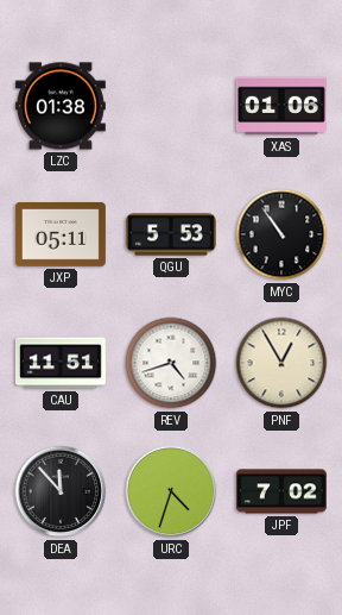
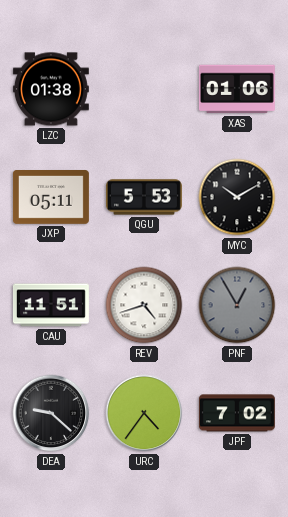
MYC: 10:54 -> 10:10 (237, 197)
PNF dial: cream -> grey (237, 305)
DEA: 11:53 -> 9:22 (51, 413)
URC: 4:33 -> 4:36 (144, 413)
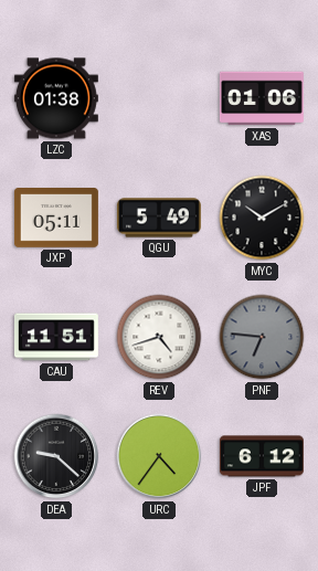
QGU: 5:53 -> 5:49 (159, 218)
PNF: 12:55 -> 6:46 (262, 337)
JPF: 7:02 -> 6:12 (262, 456)
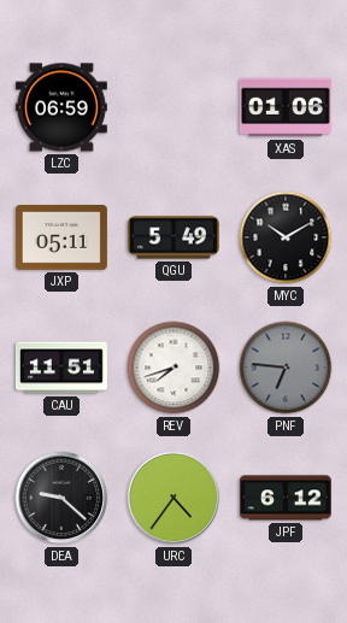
LZC: 01:38 -> 06:59 (61, 107)
REV: 4:42 -> 7:42 (173, 368)
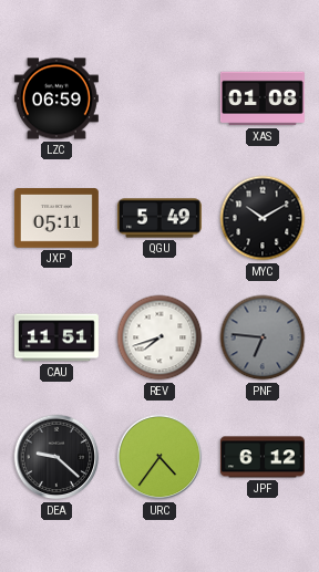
XAS: 01:06 -> 01:08 (263, 98)
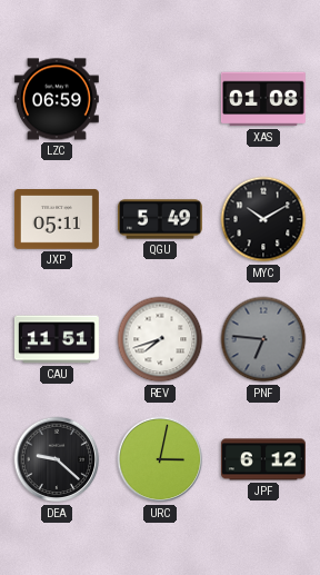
URC: 4:36 -> 3:02 (160, 459)
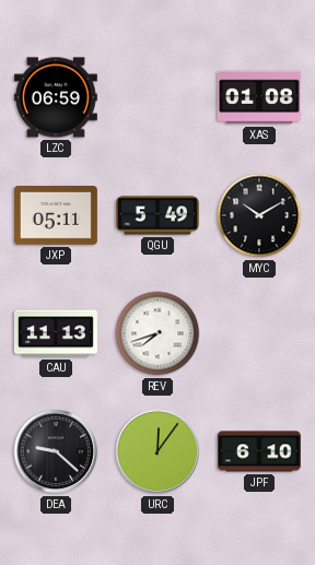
CAU: 11:51 -> 11:13 (56, 333)
PNF: 6:46 -> none (263, 339)
URC: 3:02 -> 12:06 (157, 451)
JPF: 6:12 -> 6:10 (259, 451)
